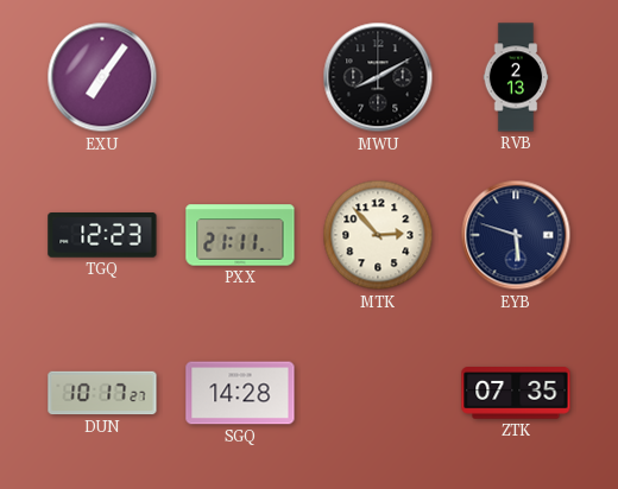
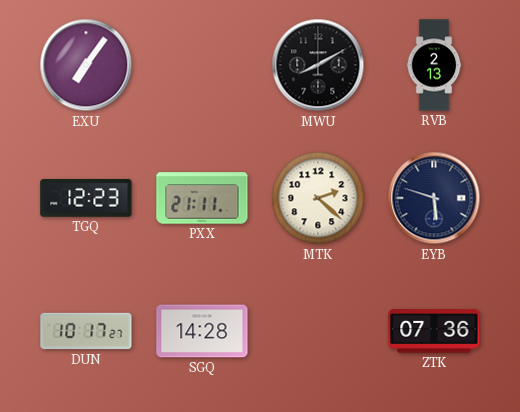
MTK: 2:53 -> 2:22 (318, 198)
ZTK: 07:35 -> 07:36 (434, 331)
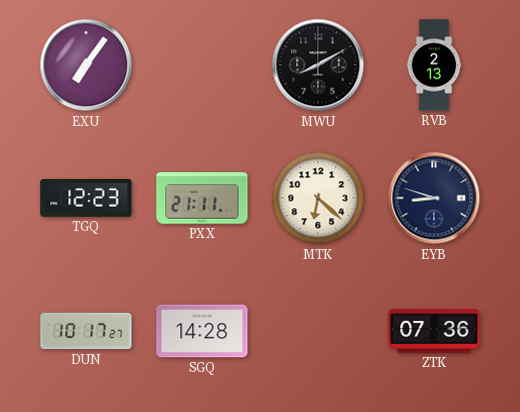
MTK: 2:22 -> 6:22 (318, 198)
EYB: 5:48 -> 8:48 (434, 198)
